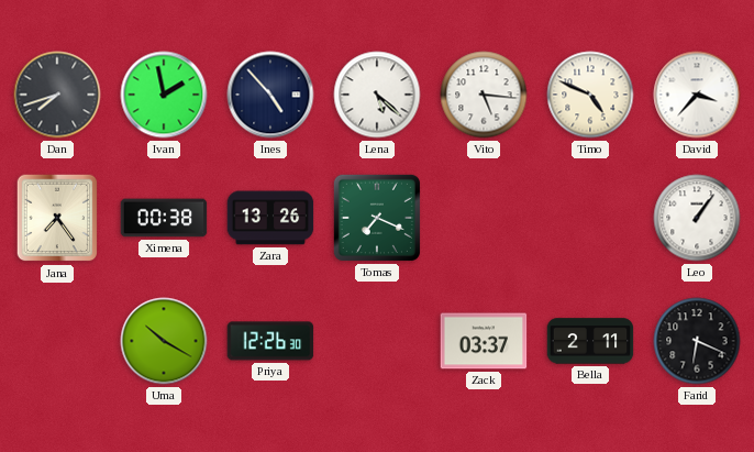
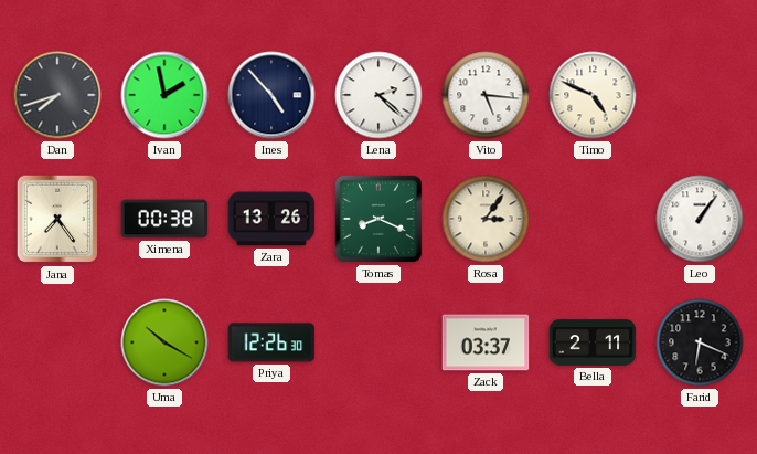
Lena: 5:22 -> 2:22 (378, 95)
David: 3:37 -> none (697, 95)
Tomas: 7:19 -> 8:19 (378, 219)
Rosa: none -> 3:06 (486, 219)
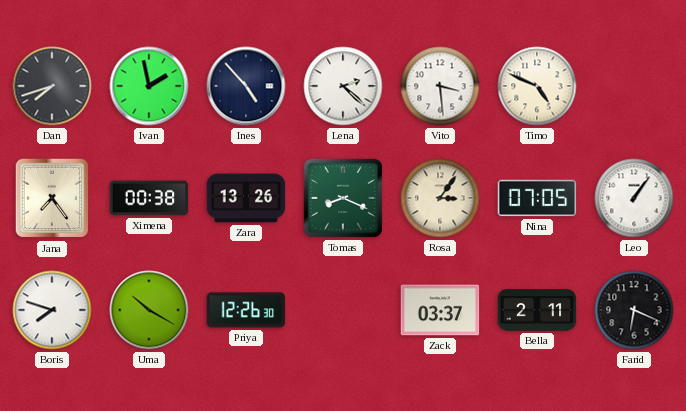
Vito: 5:16 -> 3:29 (440, 86)
Nina: none -> 07:05 (537, 198)
Boris: none -> 7:48 (52, 310)
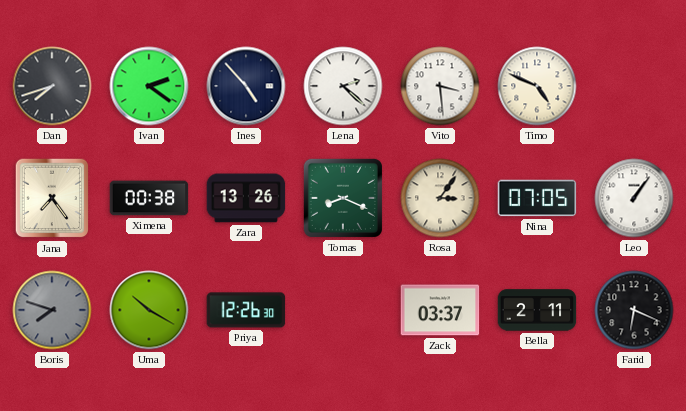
Ivan: 1:58 -> 2:21 (149, 86)
Boris dial: white -> grey (52, 310)
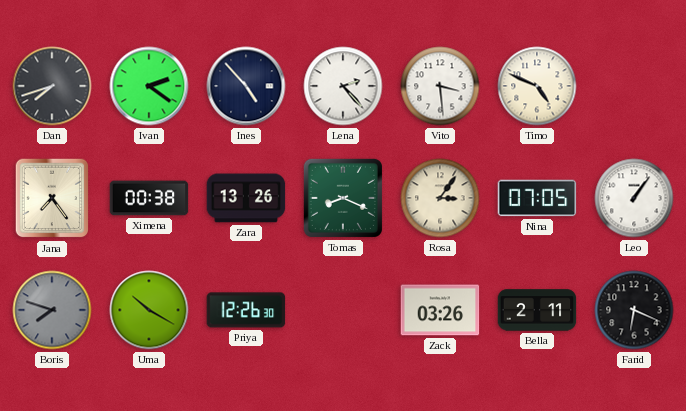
Lena: 2:22 -> 2:23 (343, 86)
Zack: 03:37 -> 03:26 (440, 310)
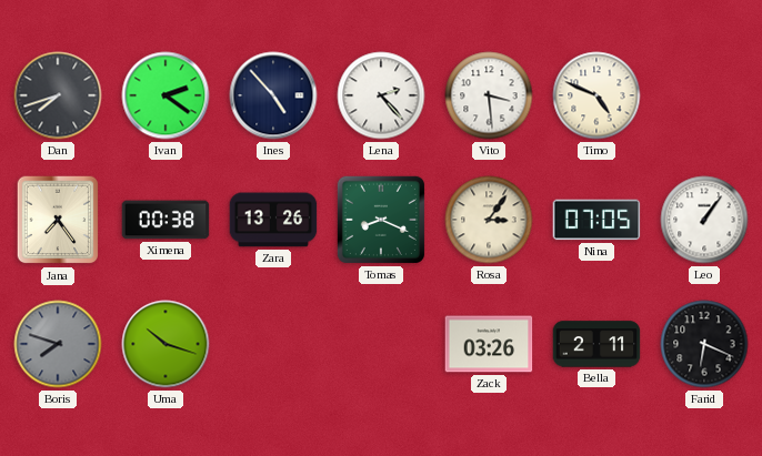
Uma: 10:20 -> 10:18 (166, 344)
Priya: 12:26 -> none (246, 310)
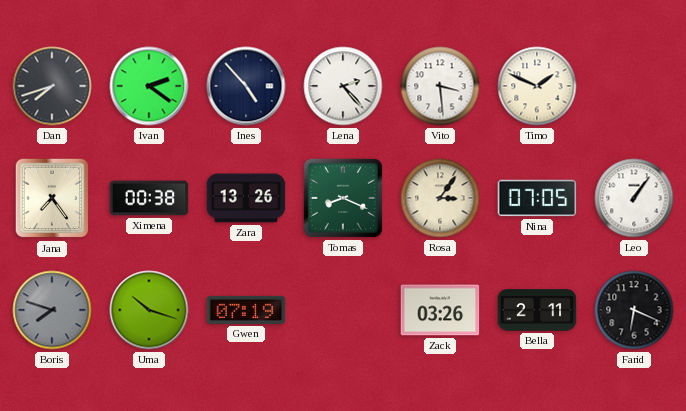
Timo: 4:49 -> 1:49 (537, 86)
Gwen: none -> 07:19 (246, 310)
